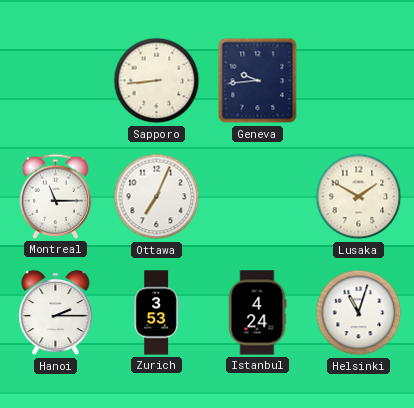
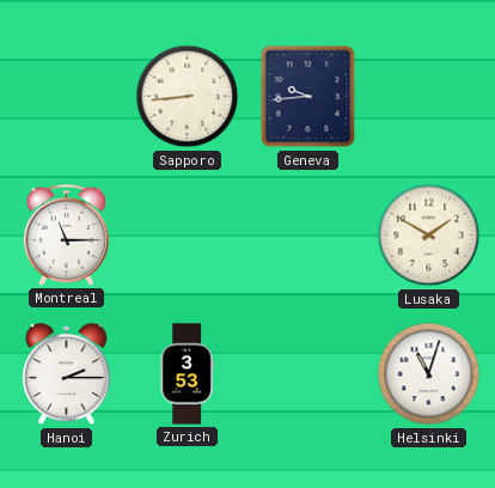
Ottawa: 7:04 -> none (157, 197)
Istanbul: 4:24 -> none (257, 313)
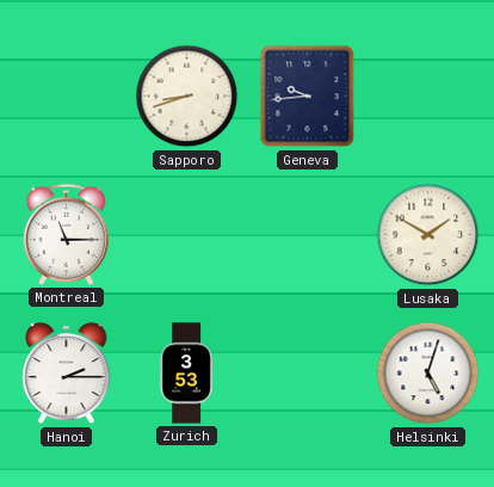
Sapporo: 8:44 -> 8:42 (187, 97)
Helsinki: 11:03 -> 5:03 (428, 374)
